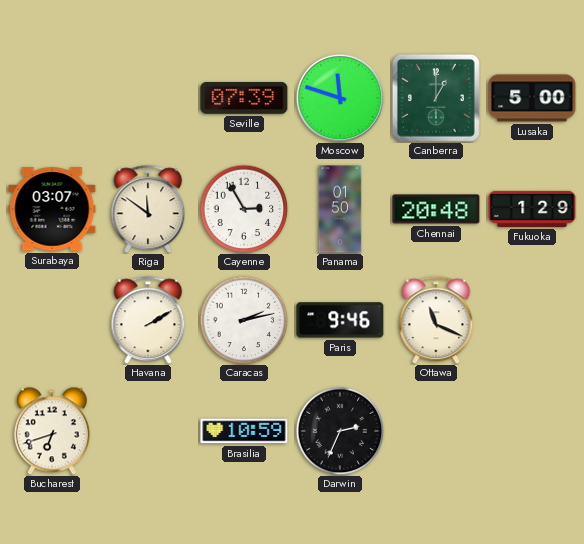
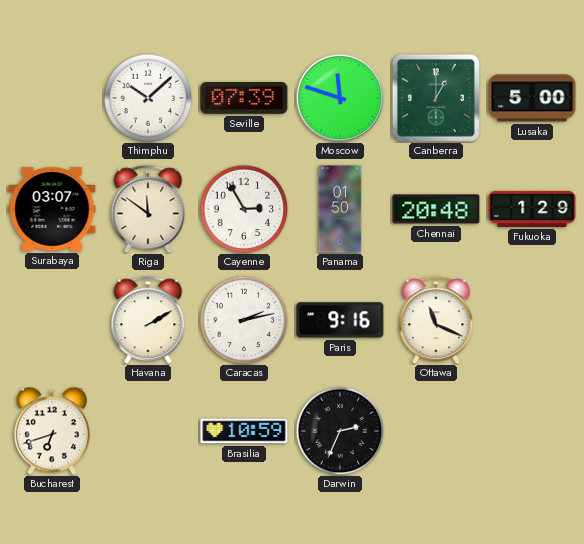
Thimphu: none -> 10:08 (148, 98)
Paris: 9:46 -> 9:16 (340, 320)
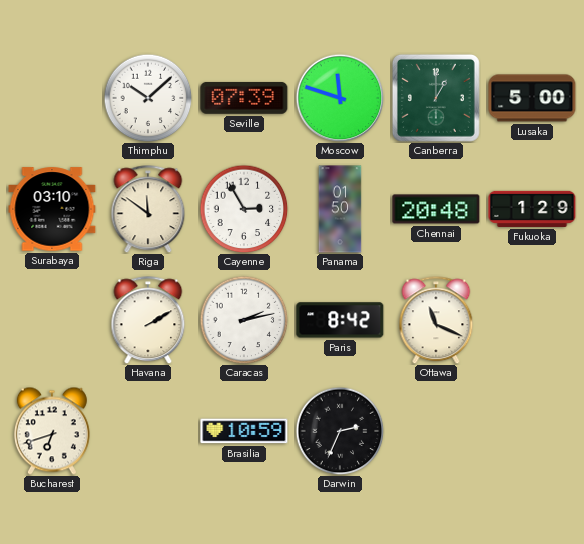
Surabaya: 03:07 -> 03:10 (52, 209)
Paris: 9:16 -> 8:42 (340, 320)
